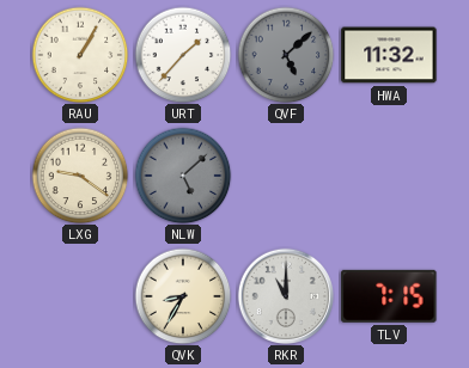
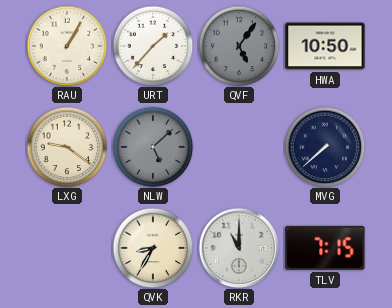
QVF: 5:08 -> 5:06 (239, 46)
HWA: 11:32 -> 10:50 (325, 46)
MVG: none -> 7:38 (325, 147)
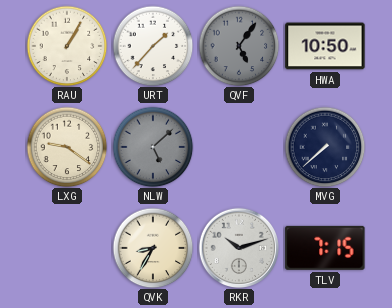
RKR: 11:00 -> 10:12 (239, 248)
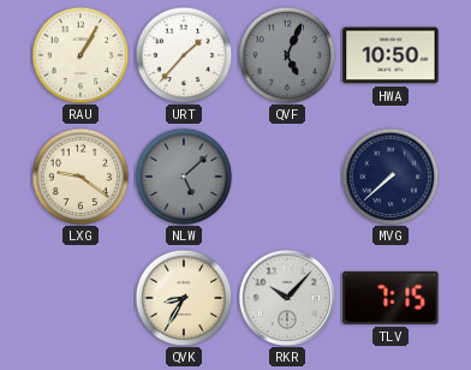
QVF: 5:06 -> 5:04 (287, 55)
RKR: 10:12 -> 10:07 (287, 298)
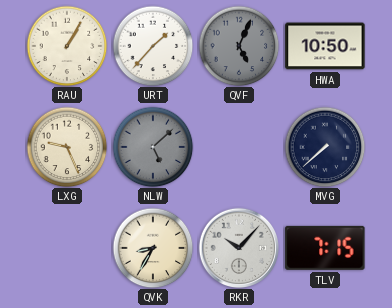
LXG: 9:21 -> 9:26 (67, 147)
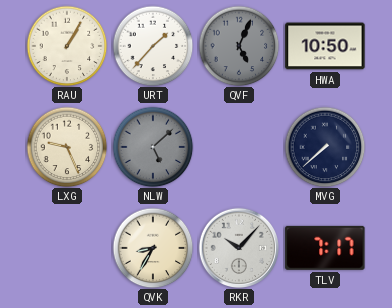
TLV: 7:15 -> 7:17 (325, 248)
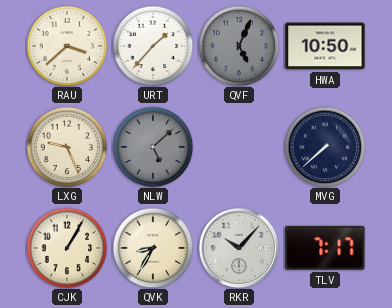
RAU: 1:05 -> 3:38 (67, 46)
CJK: none -> 1:05 (67, 248)
